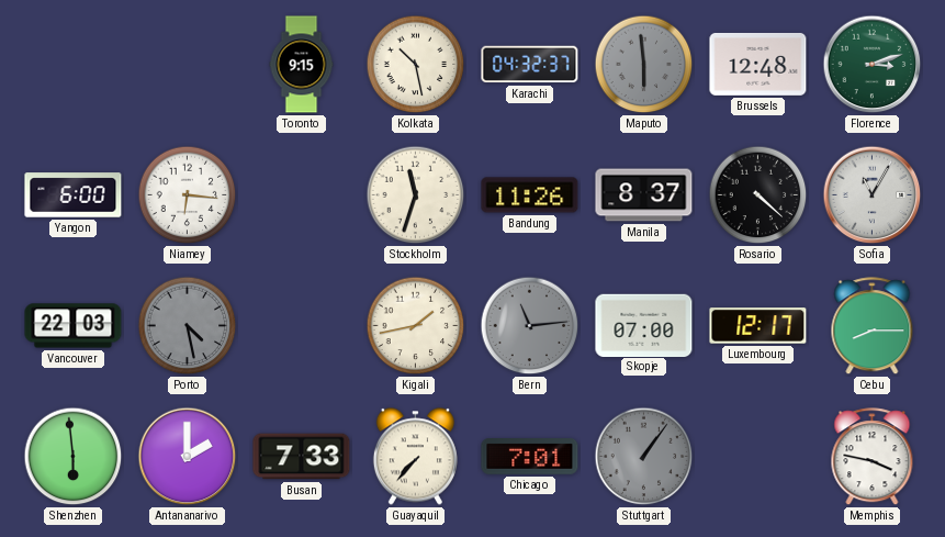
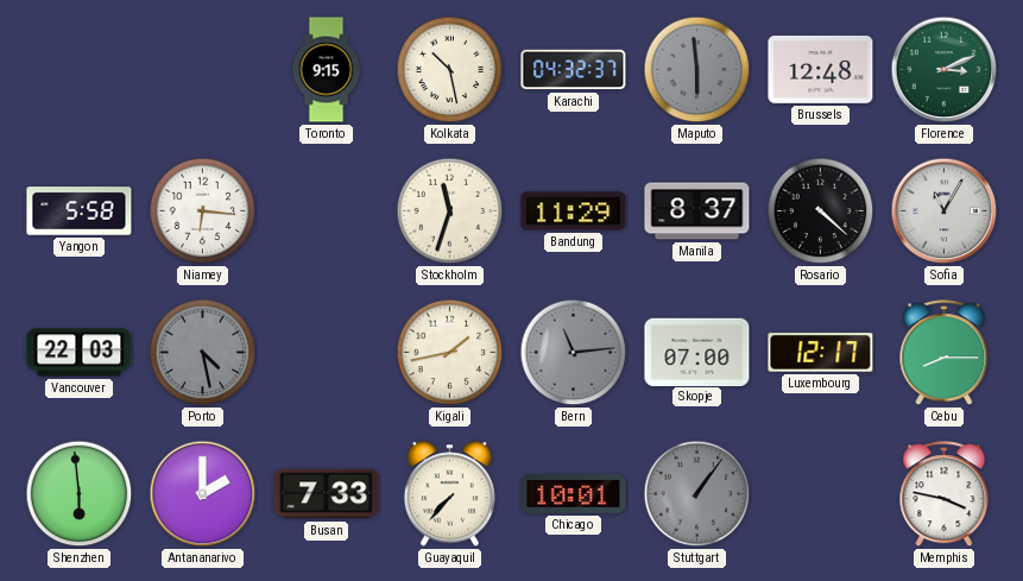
Florence: 3:12 -> 3:11 (945, 70)
Yangon: 6:00 -> 5:58 (80, 211)
Bandung: 11:26 -> 11:29 (574, 211)
Chicago: 7:01 -> 10:01 (574, 494)
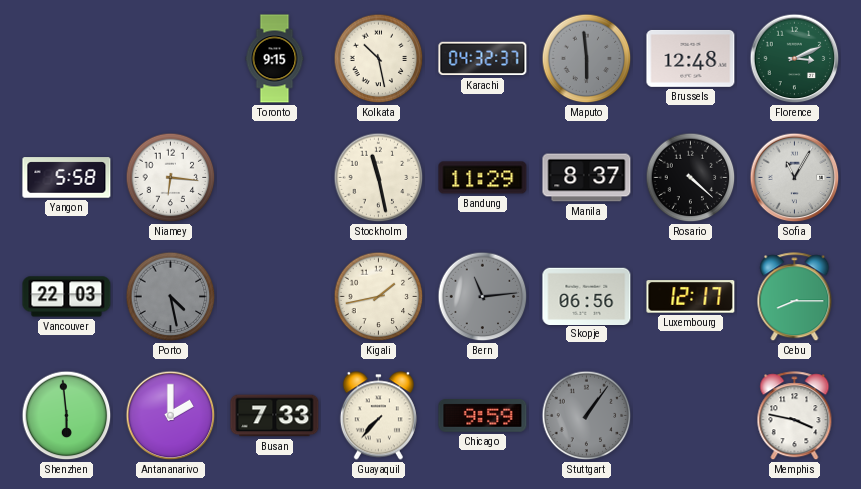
Stockholm: 11:33 -> 11:28 (379, 178)
Skopje: 07:00 -> 06:56 (587, 296)
Chicago: 10:01 -> 9:59 (483, 416)
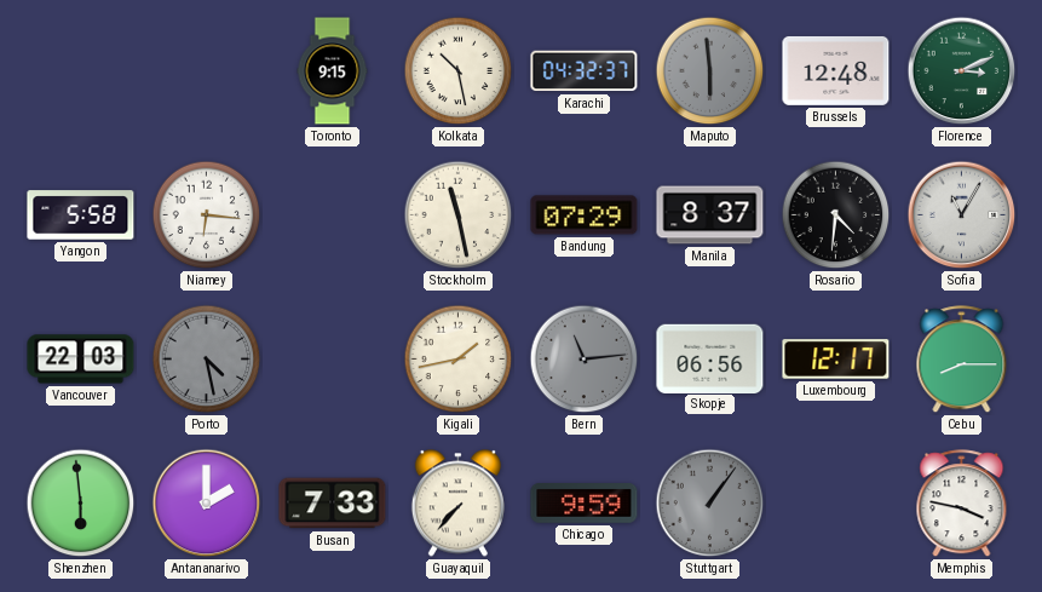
Bandung: 11:29 -> 07:29 (585, 215)
Rosario: 4:22 -> 4:31 (836, 215)
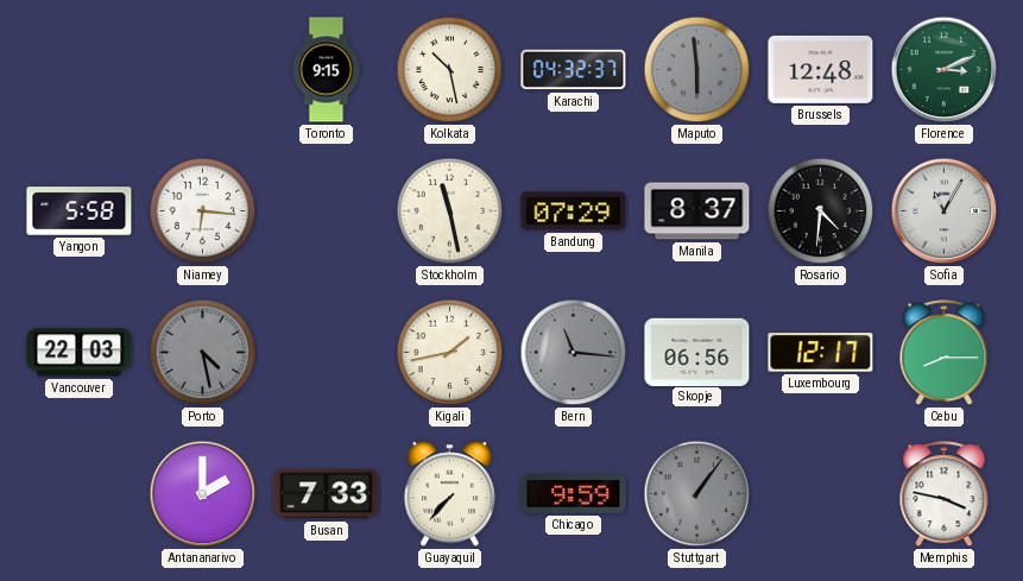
Bern: 11:14 -> 11:16 (574, 353)
Shenzhen: 5:59 -> none (81, 504)
